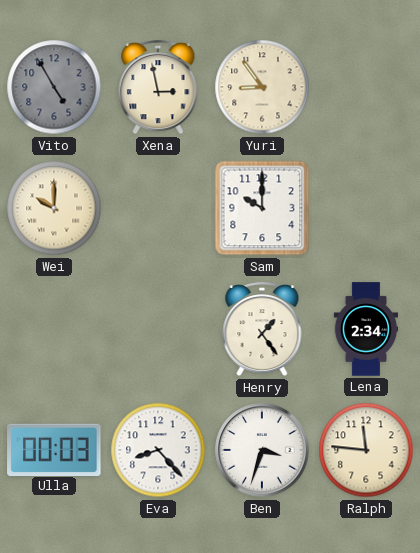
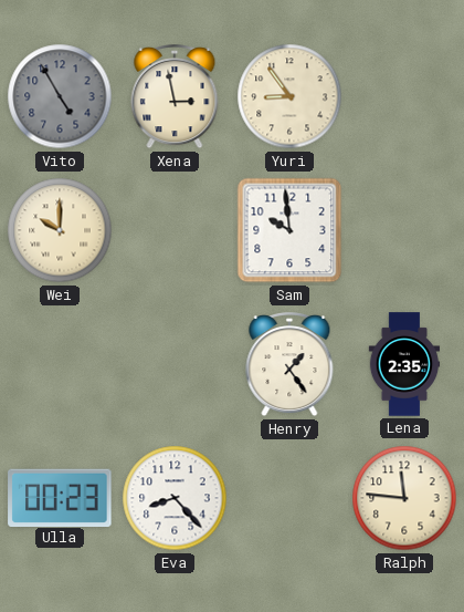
Sam: 10:00 -> 9:59 (289, 230)
Lena: 2:34 -> 2:35 (404, 364)
Ulla: 00:03 -> 00:23 (60, 497)
Ben: 3:33 -> none (262, 450)
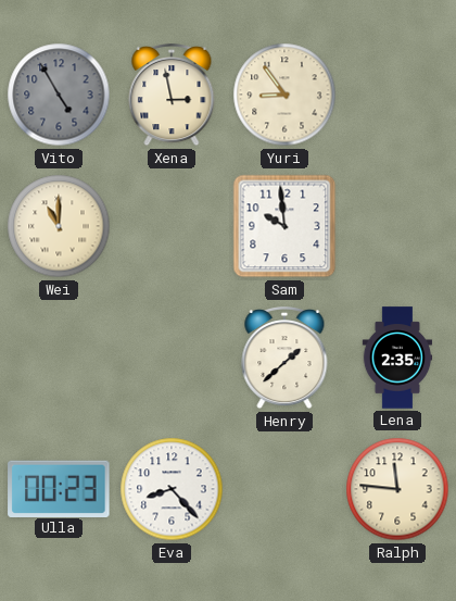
Wei: 10:00 -> 11:00 (59, 226)
Henry: 1:24 -> 1:38 (284, 359)
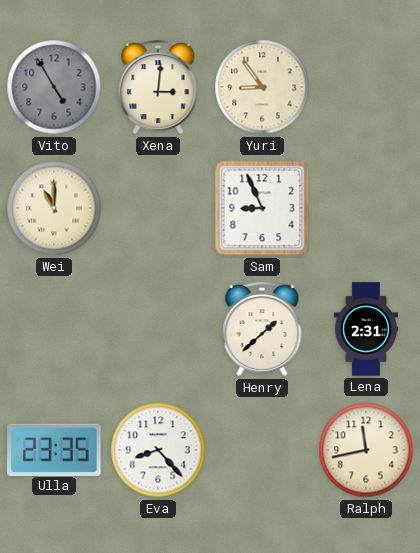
Xena: 2:58 -> 3:01 (158, 88)
Sam: 9:59 -> 8:56 (262, 208)
Lena: 2:35 -> 2:31 (366, 329)
Ulla: 00:23 -> 23:35 (54, 449)
Ralph: 11:46 -> 11:43 (366, 450)
